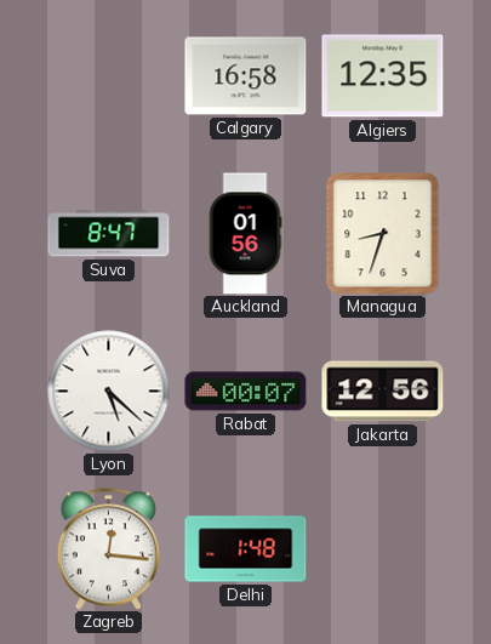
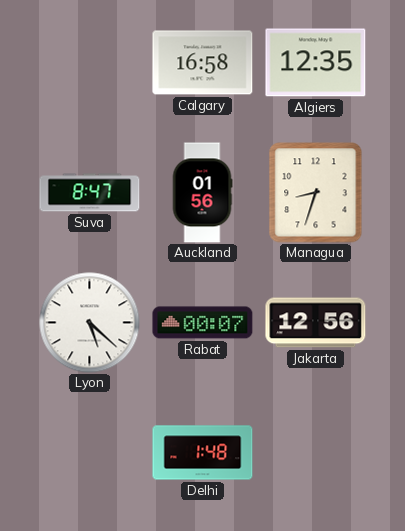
Zagreb: 12:16 -> none (108, 549)
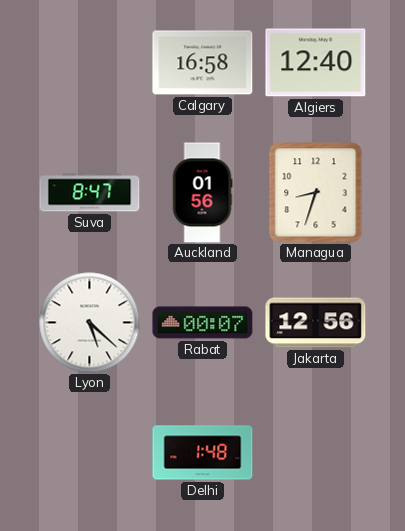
Algiers: 12:35 -> 12:40 (316, 63)
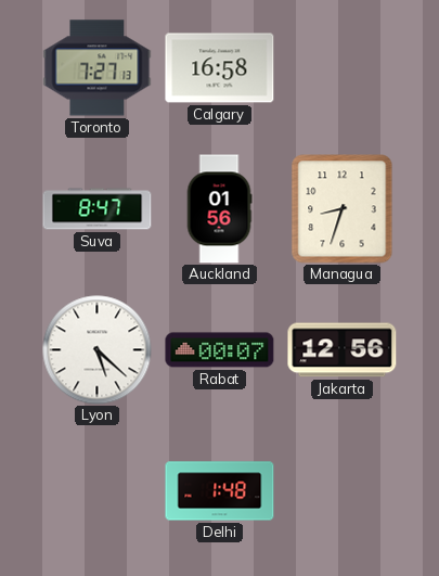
Toronto: none -> 7:27 (98, 68)
Algiers: 12:40 -> none (316, 63)
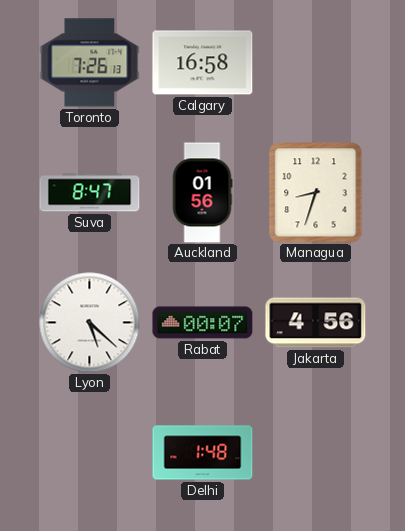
Toronto: 7:27 -> 7:26 (90, 63)
Jakarta: 12:56 -> 4:56 (316, 323)
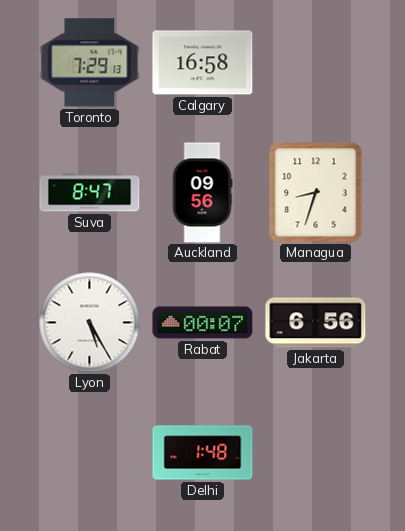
Toronto: 7:26 -> 7:29 (90, 63)
Auckland: 01:56 -> 09:56 (202, 193)
Lyon: 5:22 -> 5:25 (90, 323)
Jakarta: 4:56 -> 6:56 (316, 323)
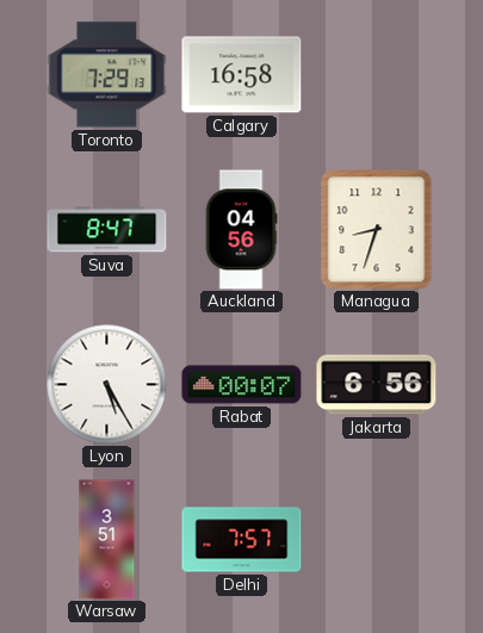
Auckland: 09:56 -> 04:56 (241, 230)
Warsaw: none -> 3:51 (107, 540)
Delhi: 1:48 -> 7:57 (242, 540)
